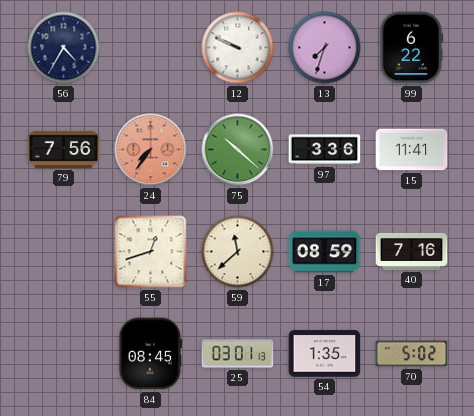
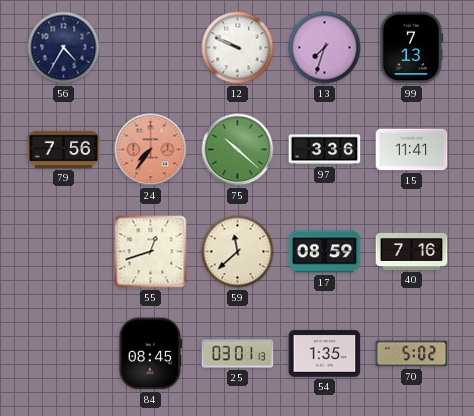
99: 6:22 -> 7:13 (412, 48)
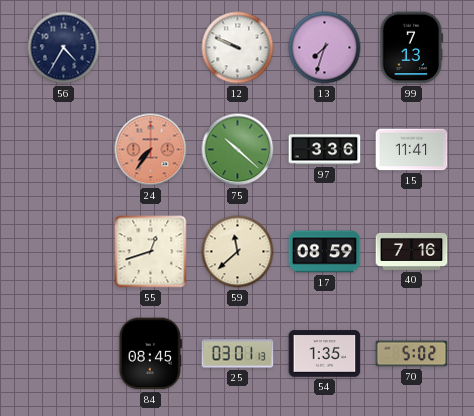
79: 7:56 -> none (64, 149)
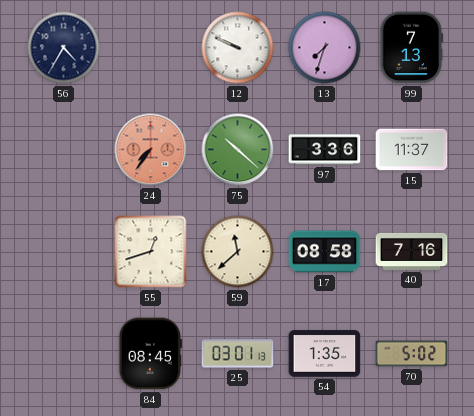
15: 11:41 -> 11:37 (412, 150)
17: 08:59 -> 08:58 (325, 252)
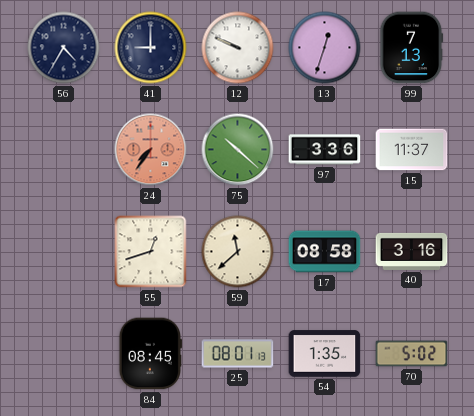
41: none -> 9:00 (151, 48)
13: 7:33 -> 12:33 (325, 48)
40: 7:16 -> 3:16 (412, 251)
25: 03:01 -> 08:01 (238, 354)
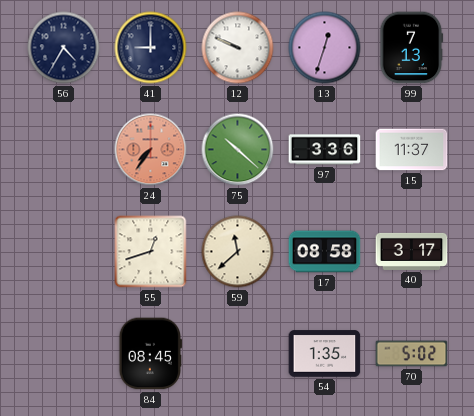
40: 3:16 -> 3:17 (412, 251)
25: 08:01 -> none (238, 354)
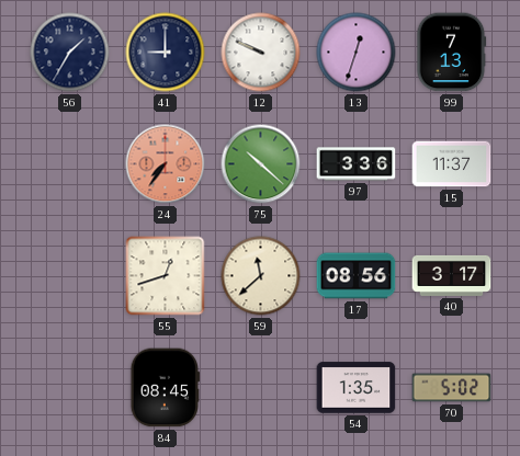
56: 4:35 -> 1:35 (70, 53)
17: 08:58 -> 08:56 (357, 276)
